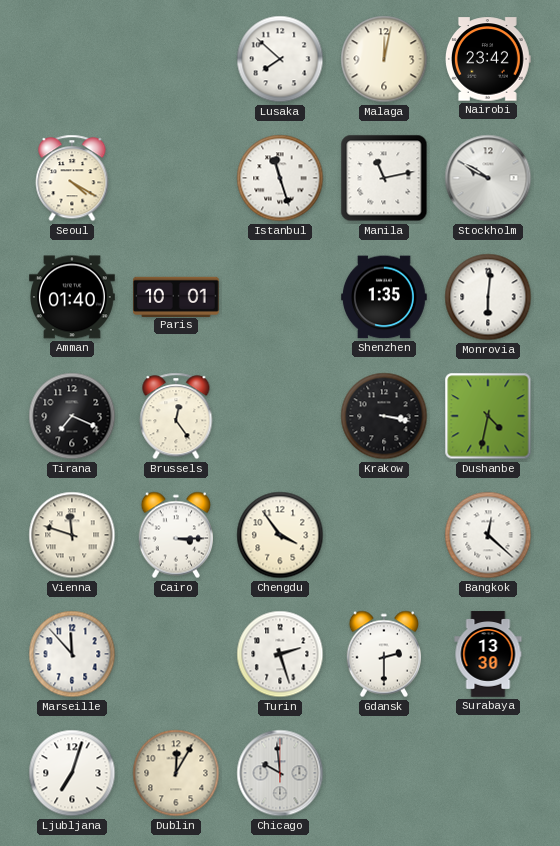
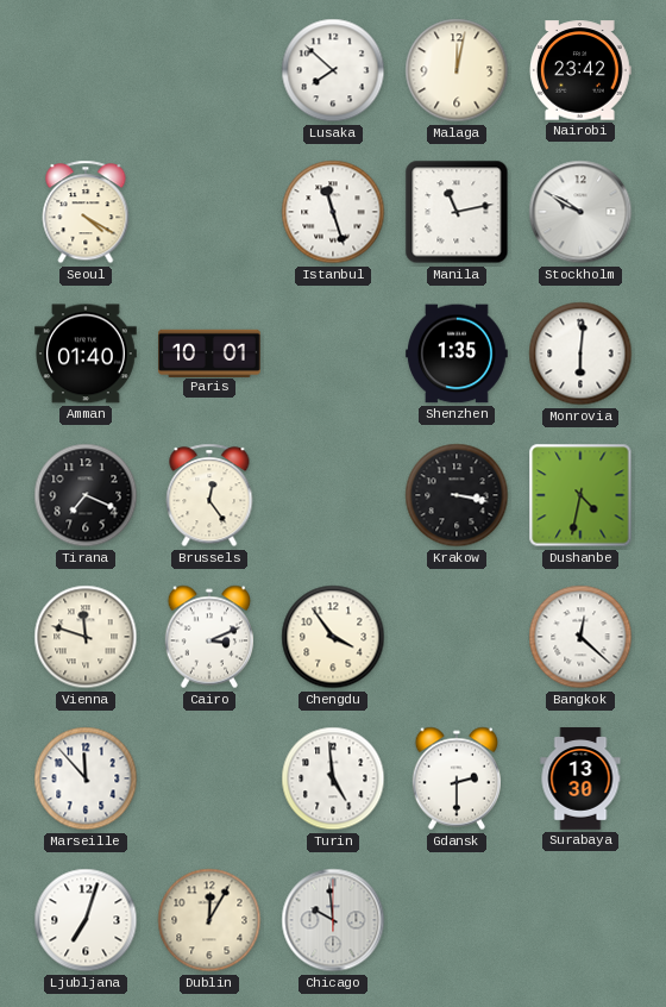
Cairo: 3:15 -> 3:11 (208, 637)
Turin: 2:27 -> 4:59 (333, 778)
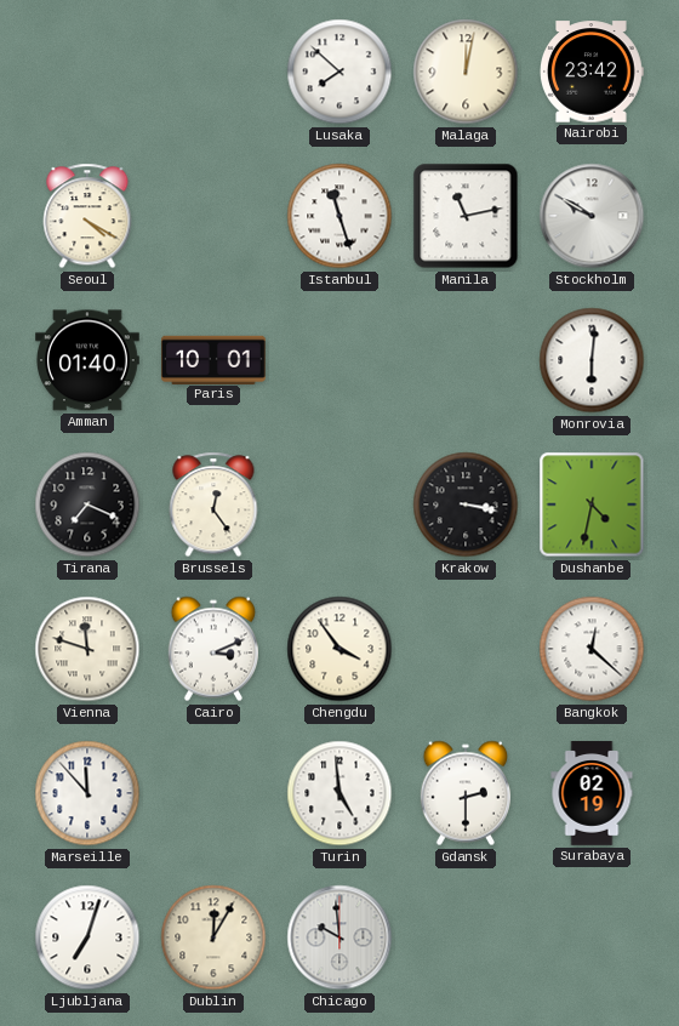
Shenzhen: 1:35 -> none (458, 354)
Surabaya: 13:30 -> 02:19 (592, 793)
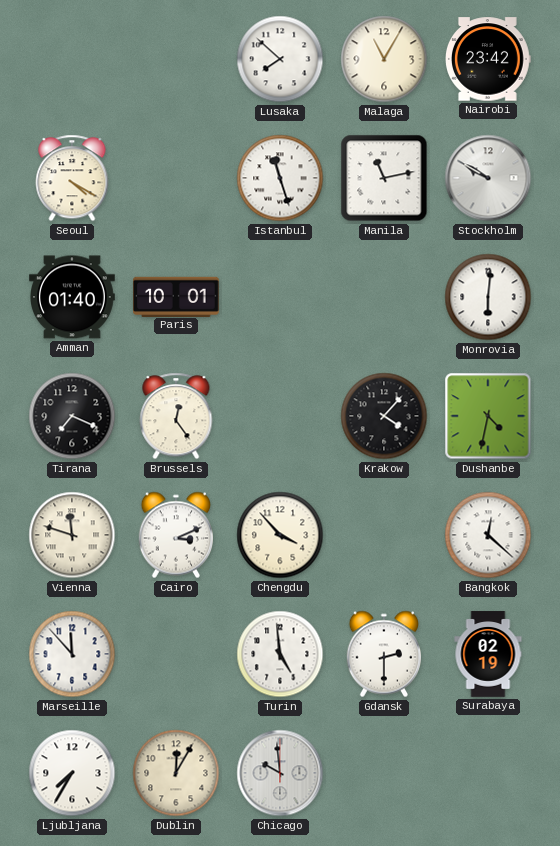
Malaga: 12:02 -> 11:05 (384, 59)
Krakow: 3:17 -> 4:07 (384, 416)
Chengdu: 3:54 -> 3:53 (280, 535)
Ljubljana: 7:03 -> 7:35 (72, 773)
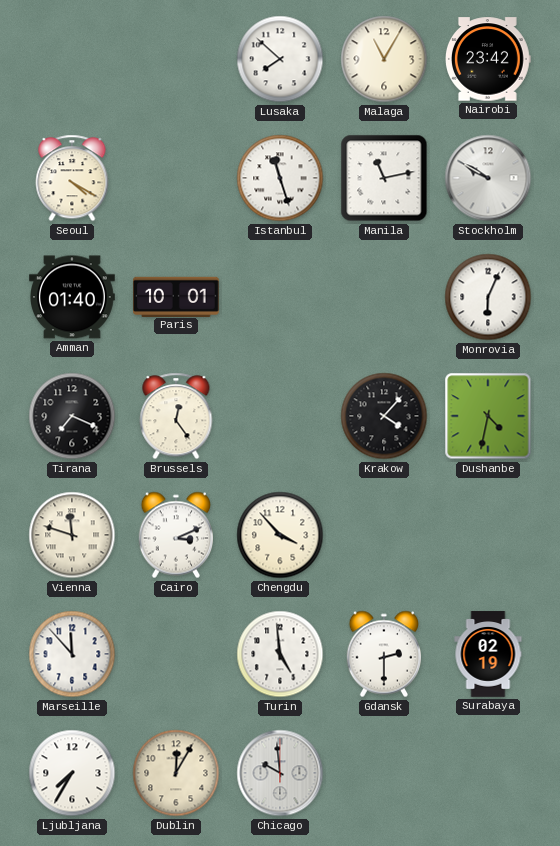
Monrovia: 6:01 -> 6:04 (488, 297)
Bangkok: 12:22 -> none (488, 535)
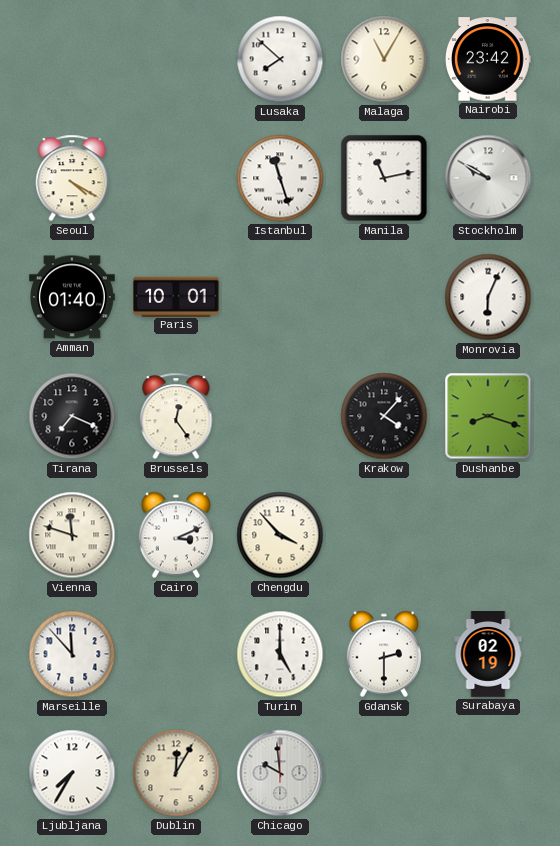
Dushanbe: 4:32 -> 8:18 (488, 416)
Turin: 4:59 -> 5:00 (280, 654)
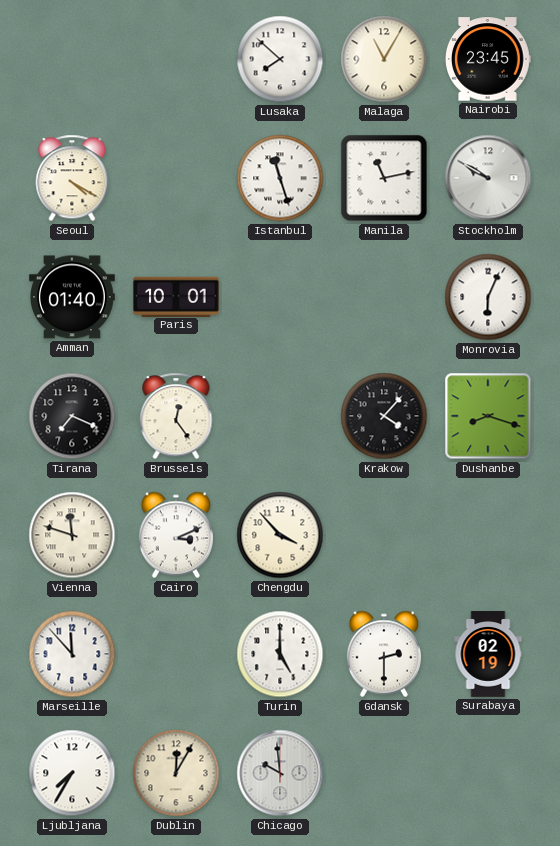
Nairobi: 23:42 -> 23:45 (489, 59)
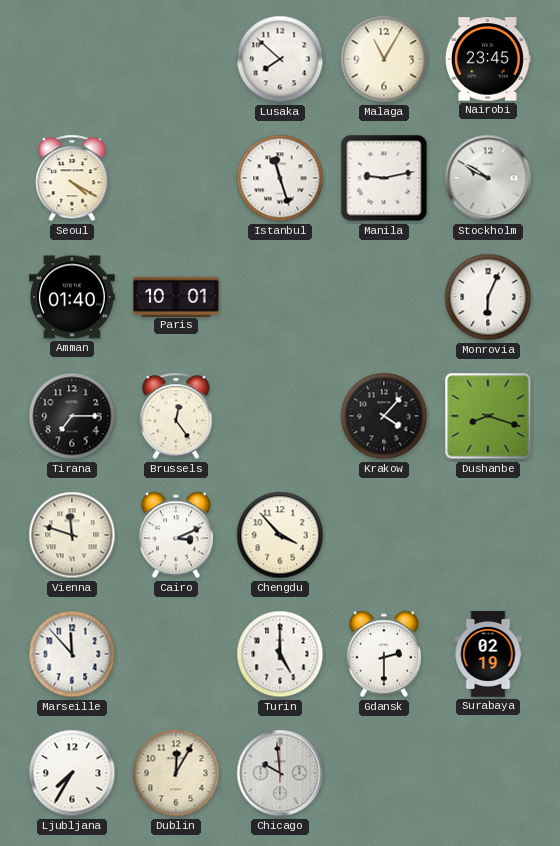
Manila: 11:13 -> 9:13 (384, 178)
Tirana: 7:19 -> 7:15 (72, 416)
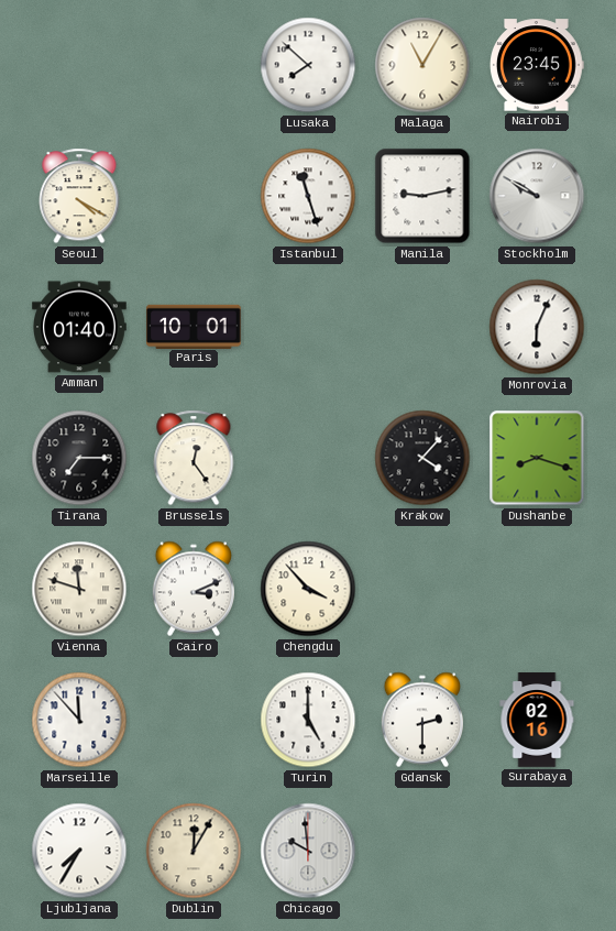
Surabaya: 02:19 -> 02:16 (537, 720)
